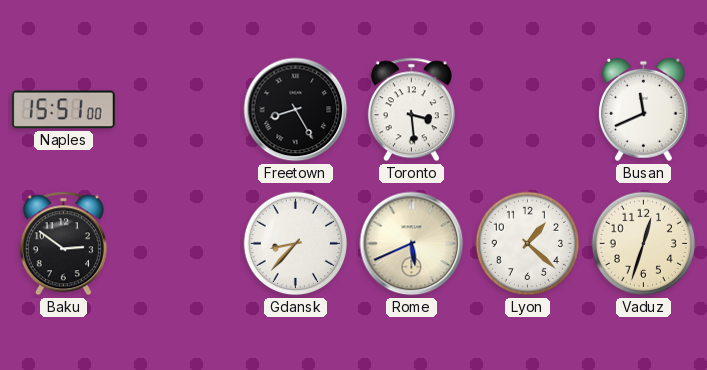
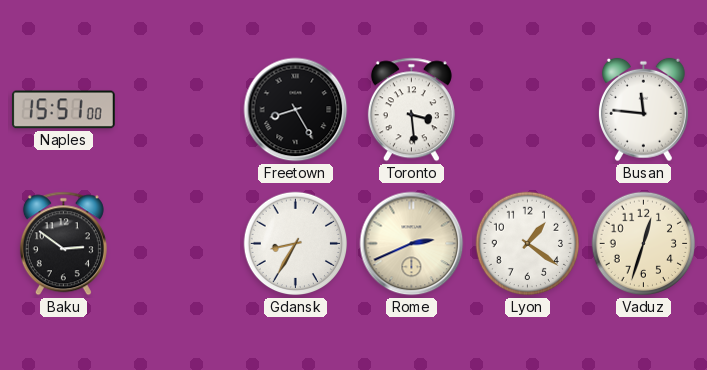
Busan: 11:41 -> 11:46 (643, 110)
Gdansk: 8:37 -> 8:35 (296, 244)
Rome: 5:41 -> 2:41 (412, 244)
Lyon: 1:22 -> 1:21 (528, 244)
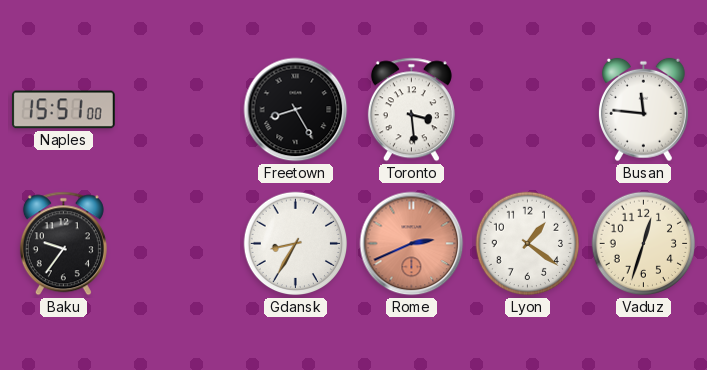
Baku: 2:51 -> 9:36 (63, 244)
Rome dial: cream -> salmon (412, 244)
